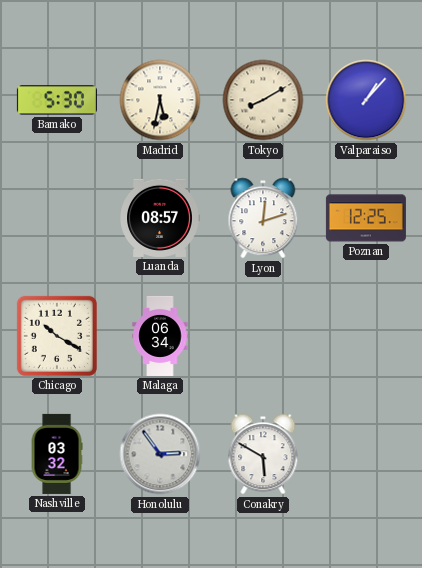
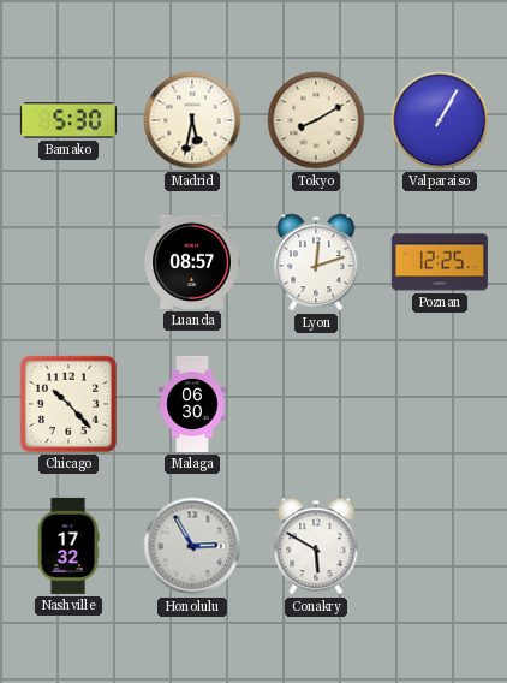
Valparaiso: 1:07 -> 1:05 (440, 120)
Chicago: 10:20 -> 10:23 (68, 404)
Malaga: 06:34 -> 06:30 (192, 404)
Nashville: 03:32 -> 17:32 (68, 546)
Honolulu: 2:54 -> 2:55 (192, 546)
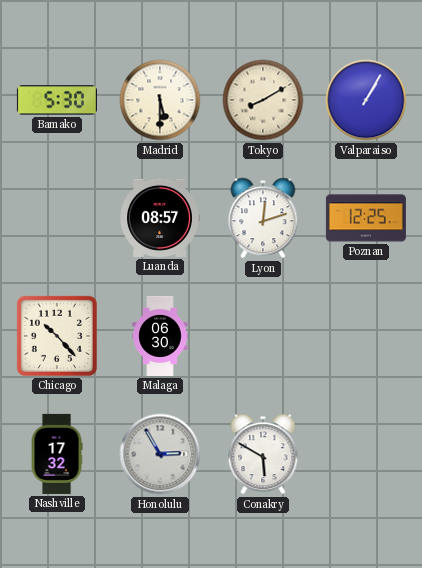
Madrid: 5:32 -> 5:30 (160, 100)
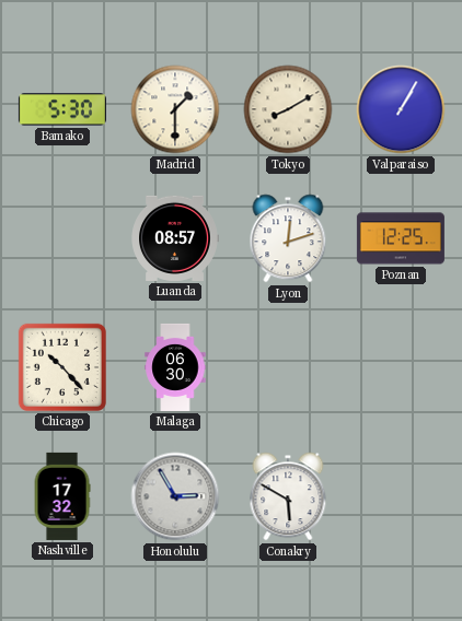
Madrid: 5:30 -> 1:30 (175, 109)
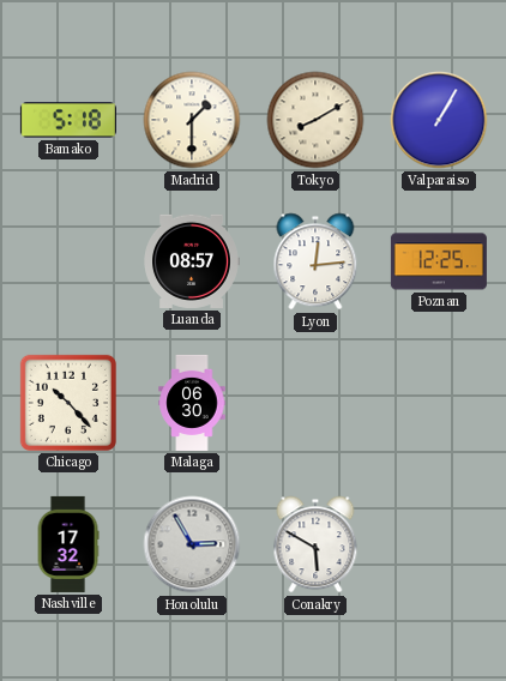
Bamako: 5:30 -> 5:18 (68, 120)
Lyon: 12:12 -> 12:14 (315, 261)
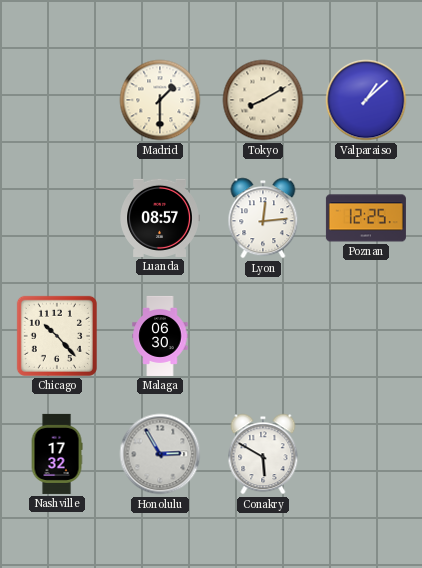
Bamako: 5:18 -> none (68, 120)
Valparaiso: 1:05 -> 1:08 (366, 100)
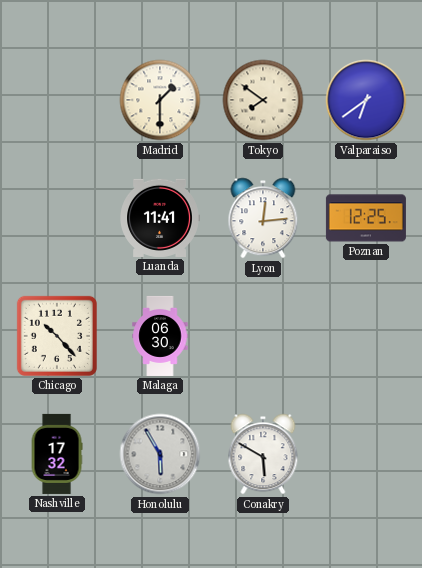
Tokyo: 8:10 -> 7:51 (263, 100)
Valparaiso: 1:08 -> 6:39 (366, 100)
Luanda: 08:57 -> 11:41 (160, 218)
Honolulu: 2:55 -> 5:55 (160, 454)
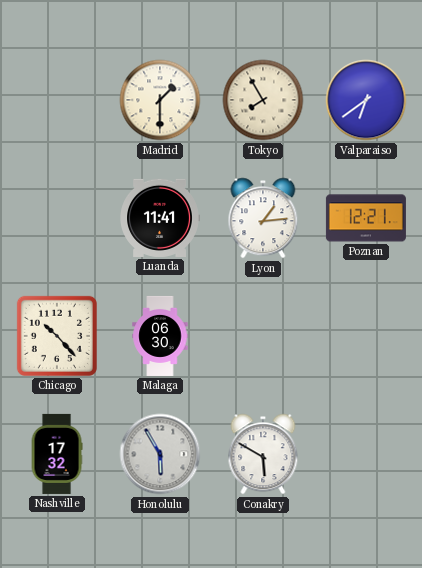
Tokyo: 7:51 -> 7:55 (263, 100)
Lyon: 12:14 -> 1:14 (263, 218)
Poznan: 12:25 -> 12:21 (366, 218)
